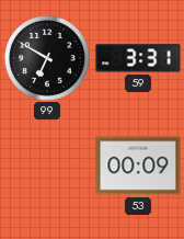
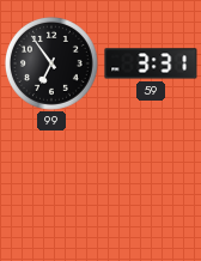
99: 6:50 -> 6:54 (51, 63)
53: 00:09 -> none (138, 166)
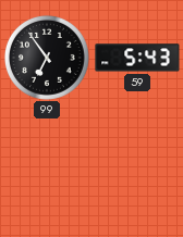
59: 3:31 -> 5:43 (137, 58)
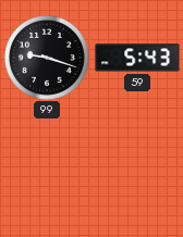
99: 6:54 -> 9:18 (47, 58)
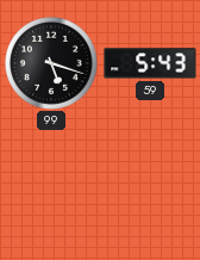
99: 9:18 -> 5:18 (51, 63)
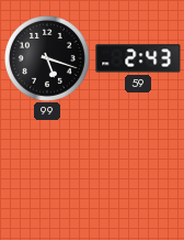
59: 5:43 -> 2:43 (138, 58)
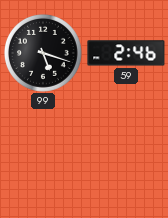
59: 2:43 -> 2:46 (126, 53)
